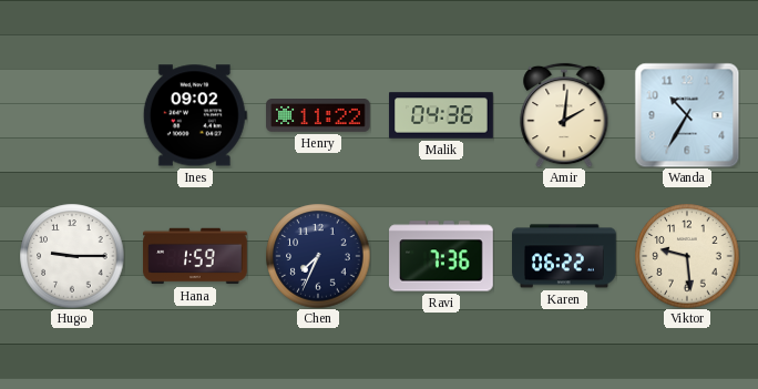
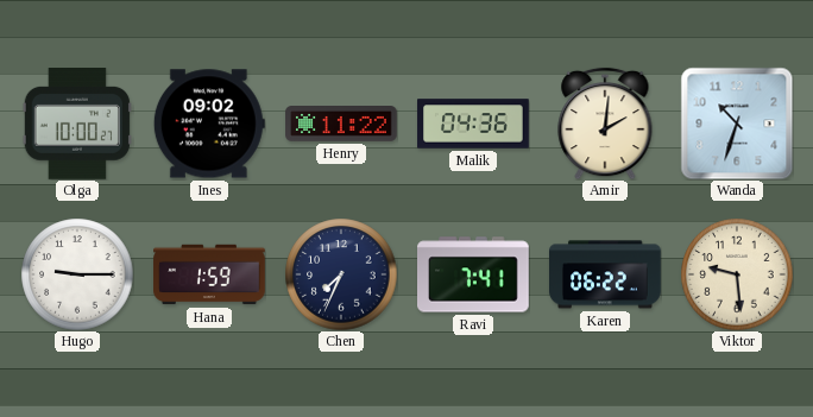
Olga: none -> 10:00 (77, 125)
Wanda: 10:35 -> 10:33 (737, 124)
Ravi: 7:36 -> 7:41 (474, 274)
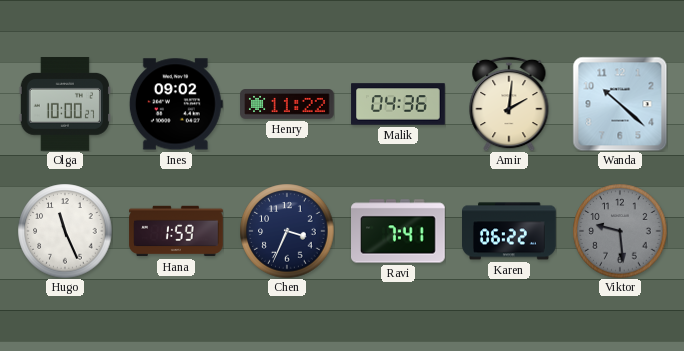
Wanda: 10:33 -> 10:22 (620, 104)
Hugo: 9:15 -> 11:26 (65, 231)
Chen: 7:34 -> 3:34 (287, 231)
Viktor dial: cream -> grey (620, 231)
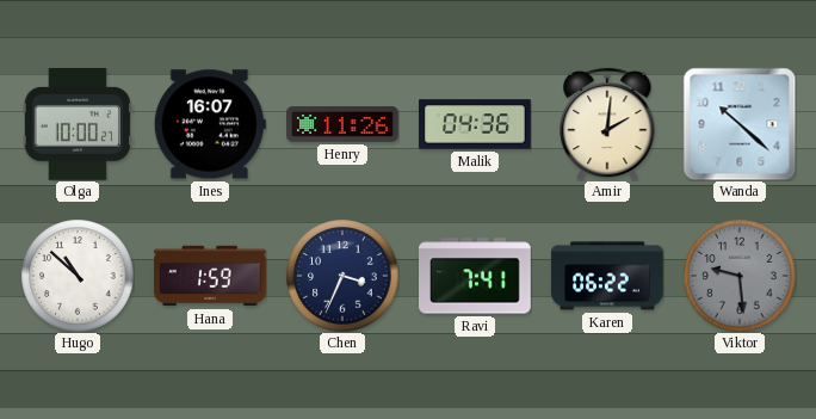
Ines: 09:02 -> 16:07 (210, 124)
Henry: 11:22 -> 11:26 (342, 125)
Hugo: 11:26 -> 10:52 (78, 276)
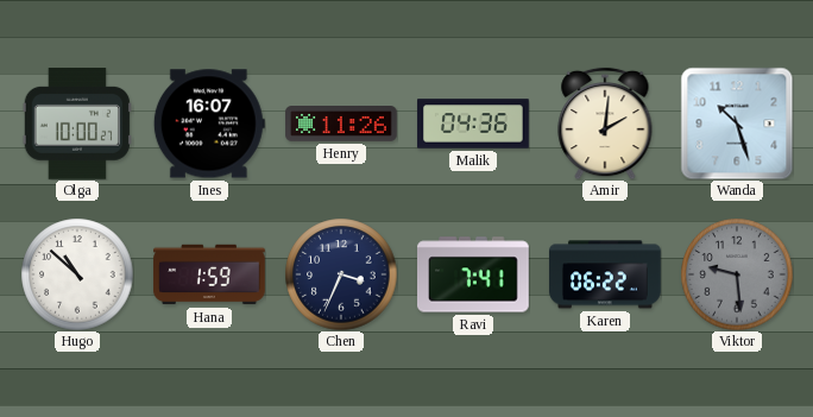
Wanda: 10:22 -> 10:27 (737, 124)
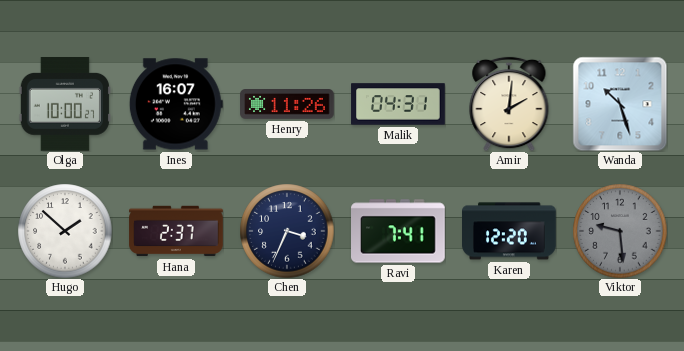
Malik: 04:36 -> 04:31 (398, 104)
Hugo: 10:52 -> 1:52 (65, 231)
Hana: 1:59 -> 2:37 (176, 231)
Karen: 06:22 -> 12:20 (510, 231)
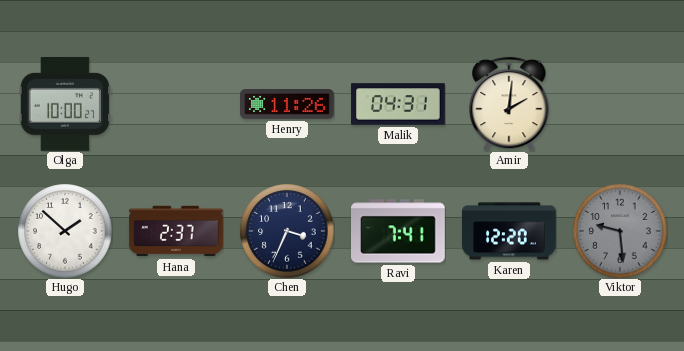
Ines: 16:07 -> none (176, 104)
Wanda: 10:27 -> none (620, 104)
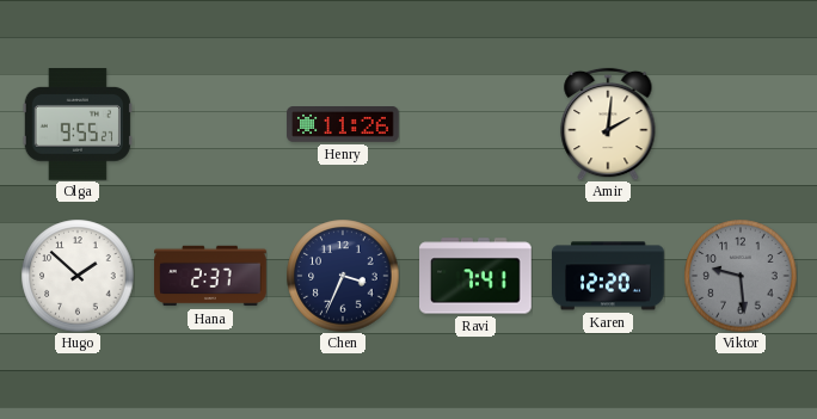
Olga: 10:00 -> 9:55 (78, 125)
Malik: 04:31 -> none (398, 104)
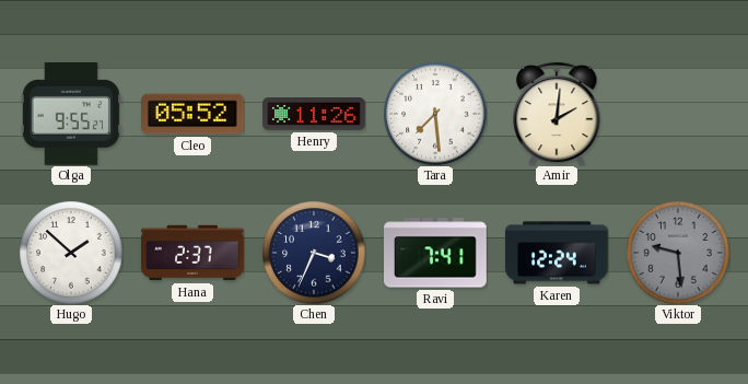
Cleo: none -> 05:52 (194, 114)
Tara: none -> 7:29 (435, 114)
Karen: 12:20 -> 12:24 (558, 253)
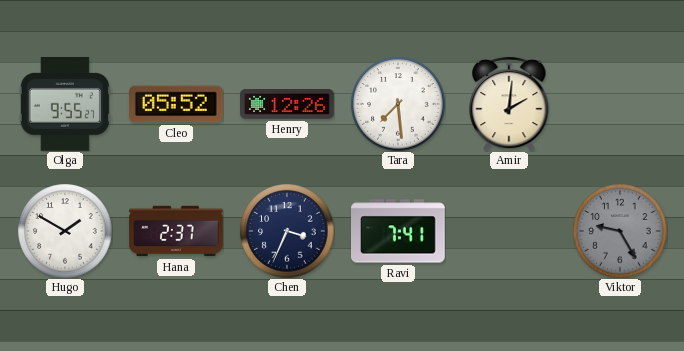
Henry: 11:26 -> 12:26 (287, 105)
Hugo: 1:52 -> 1:50 (65, 231)
Karen: 12:24 -> none (558, 253)
Viktor: 9:29 -> 9:25 (620, 231)
